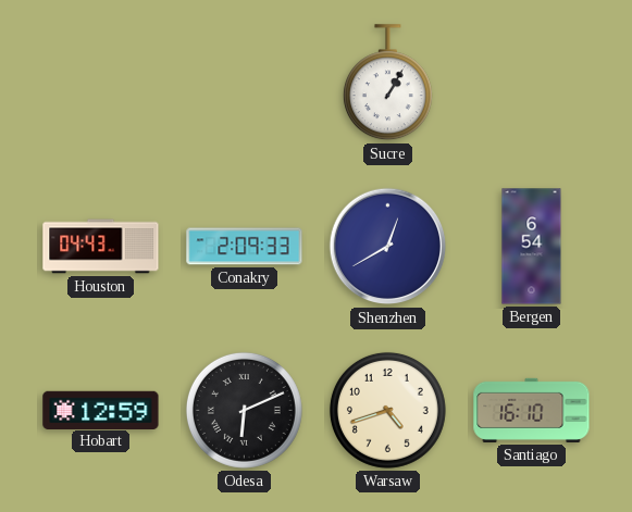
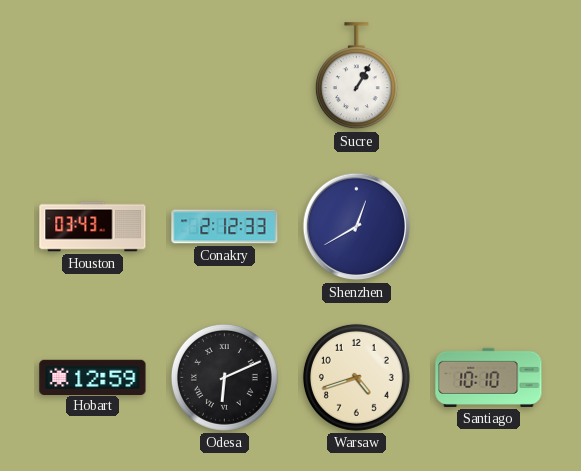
Houston: 04:43 -> 03:43 (93, 227)
Conakry: 2:09 -> 2:12 (225, 227)
Bergen: 6:54 -> none (532, 247)
Santiago: 16:10 -> 10:10 (489, 377)
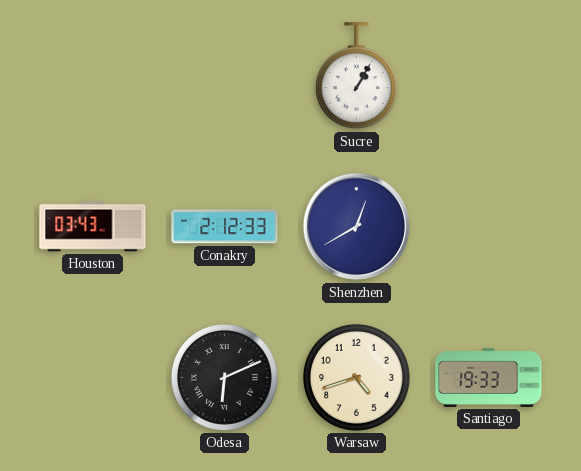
Hobart: 12:59 -> none (93, 377)
Santiago: 10:10 -> 19:33 (489, 377)
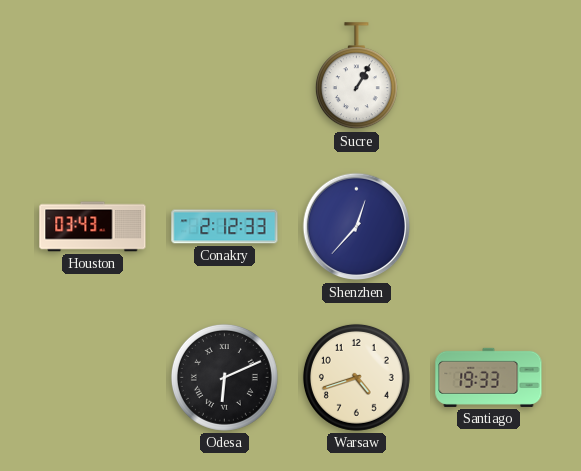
Shenzhen: 12:40 -> 12:37 (357, 227)
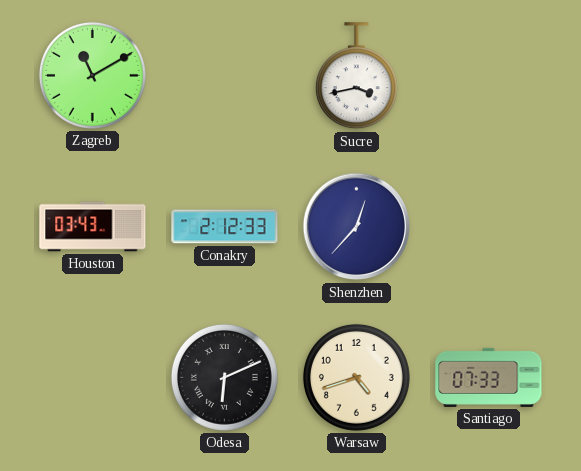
Zagreb: none -> 11:10 (92, 75)
Sucre: 1:05 -> 3:43 (356, 76)
Santiago: 19:33 -> 07:33 (489, 377)
